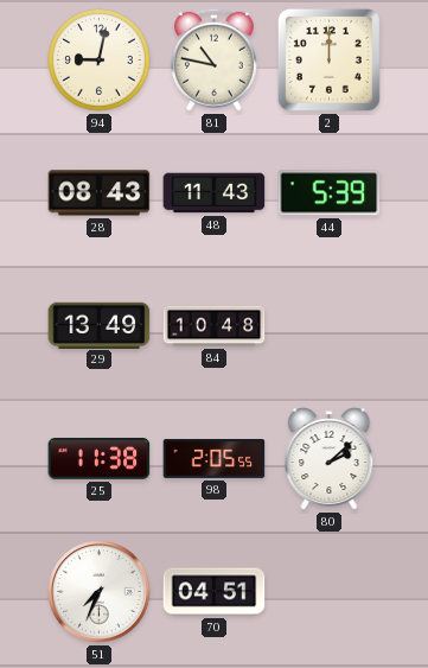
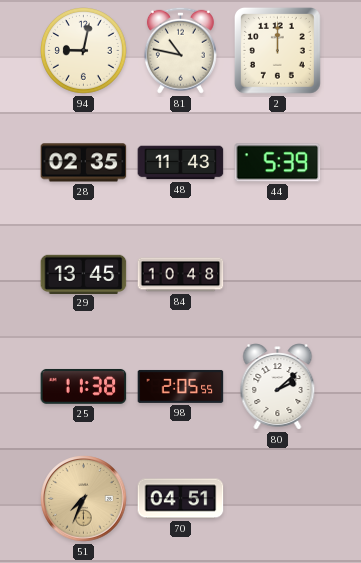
28: 08:43 -> 02:35 (84, 163)
29: 13:49 -> 13:45 (84, 274)
51 dial: white -> champagne (84, 499)
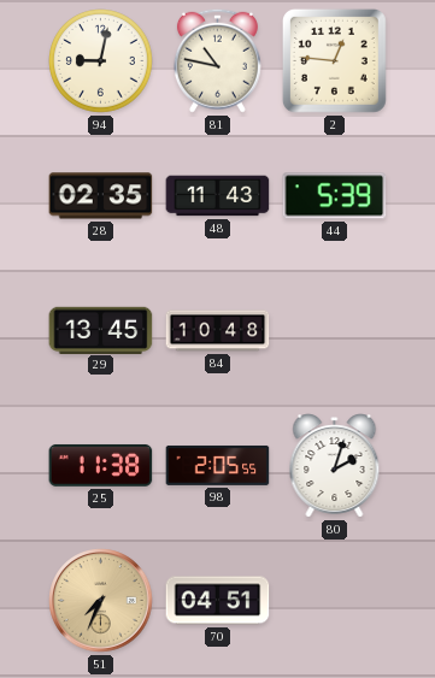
2: 12:00 -> 12:46 (334, 60)
80: 2:08 -> 2:03 (335, 466)
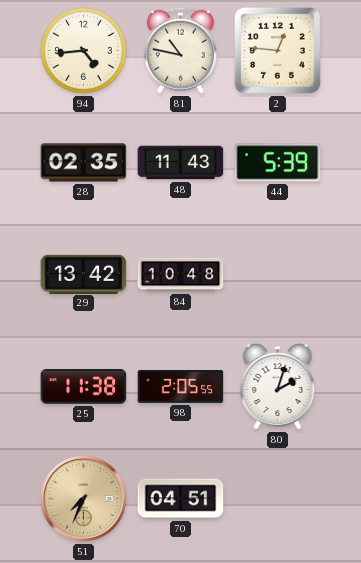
94: 9:02 -> 4:44 (84, 51)
29: 13:45 -> 13:42 (84, 274)
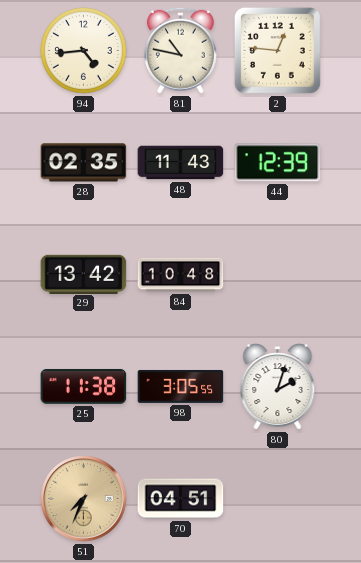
44: 5:39 -> 12:39 (278, 163)
98: 2:05 -> 3:05 (181, 386)
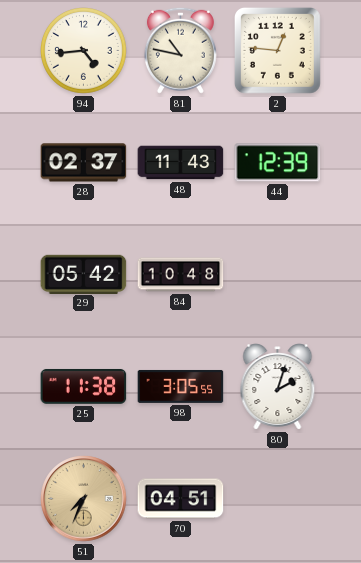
28: 02:35 -> 02:37 (84, 163)
29: 13:42 -> 05:42 (84, 274)
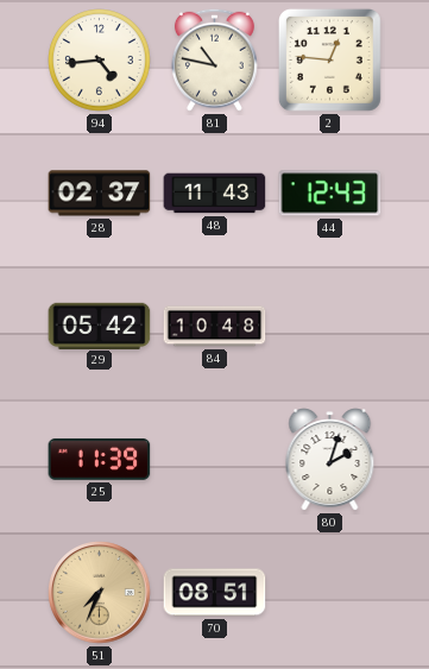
44: 12:39 -> 12:43 (330, 194)
25: 11:38 -> 11:39 (100, 459)
98: 3:05 -> none (181, 386)
70: 04:51 -> 08:51 (215, 593)
